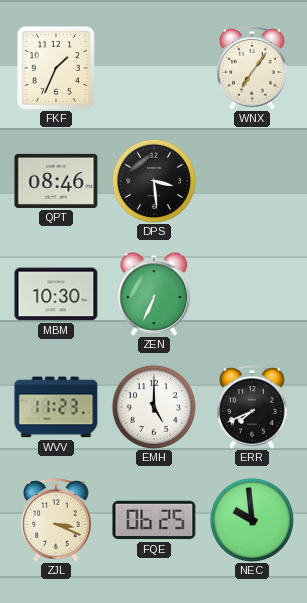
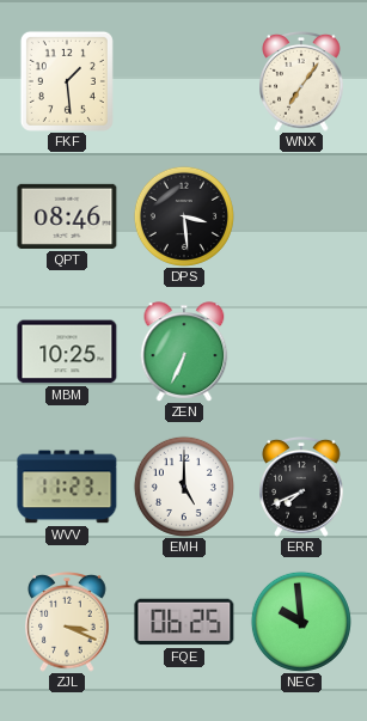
FKF: 1:34 -> 1:29 (67, 81)
MBM: 10:30 -> 10:25 (67, 352)
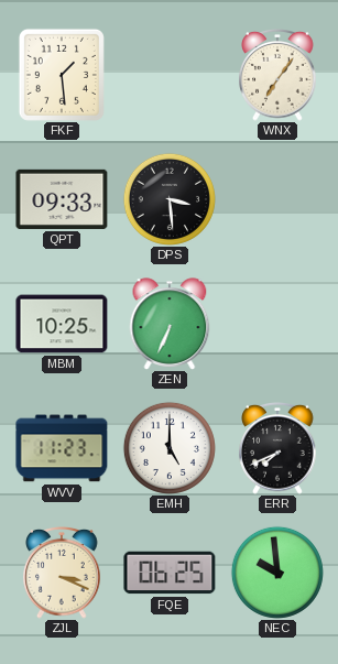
QPT: 08:46 -> 09:33 (62, 199)
